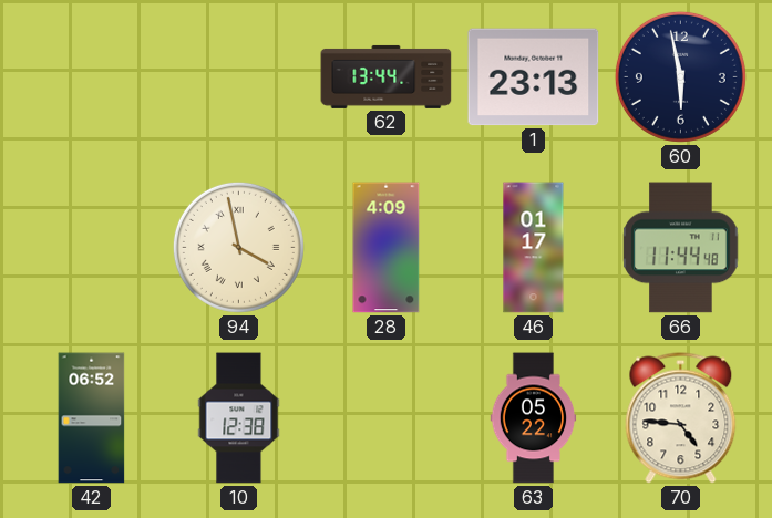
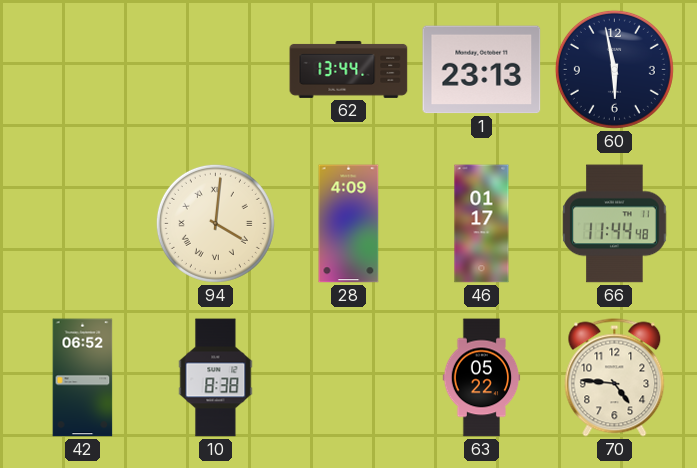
94: 3:58 -> 4:01 (215, 223)
10: 12:38 -> 8:38 (216, 378)
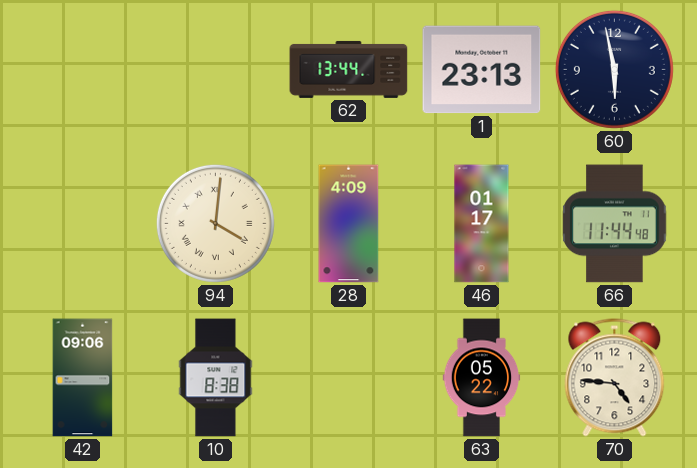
42: 06:52 -> 09:06 (83, 378)
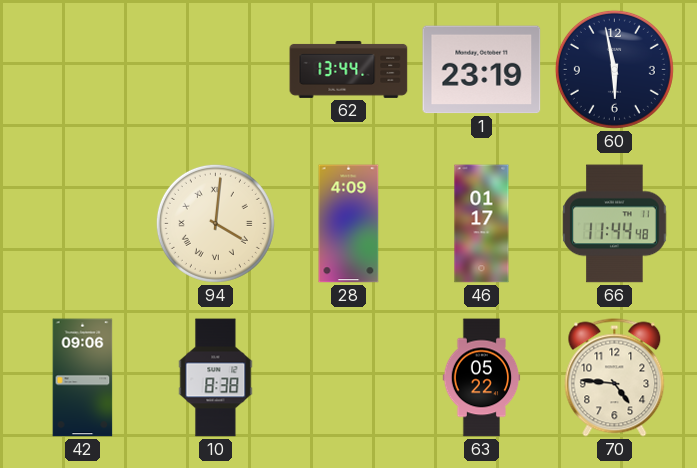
1: 23:13 -> 23:19 (482, 70)
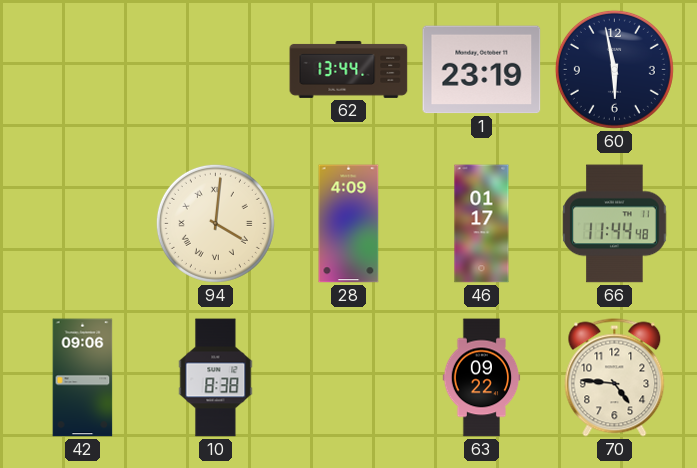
63: 05:22 -> 09:22 (482, 378)
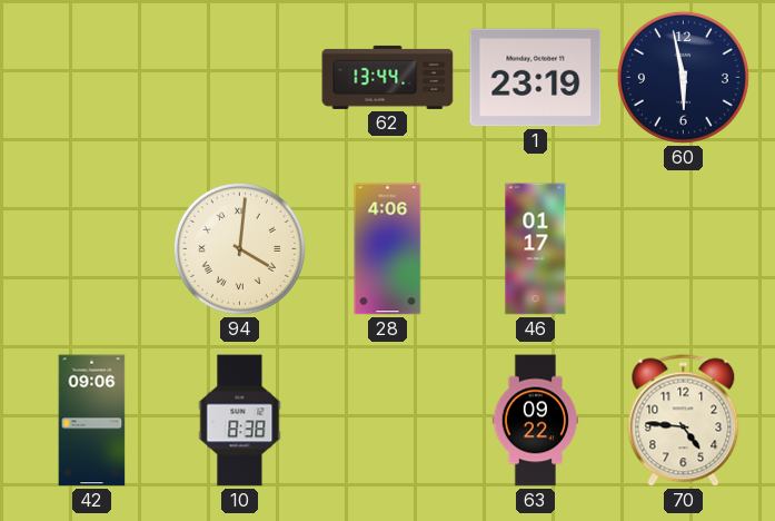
28: 4:09 -> 4:06 (388, 249)
66: 11:44 -> none (615, 224)
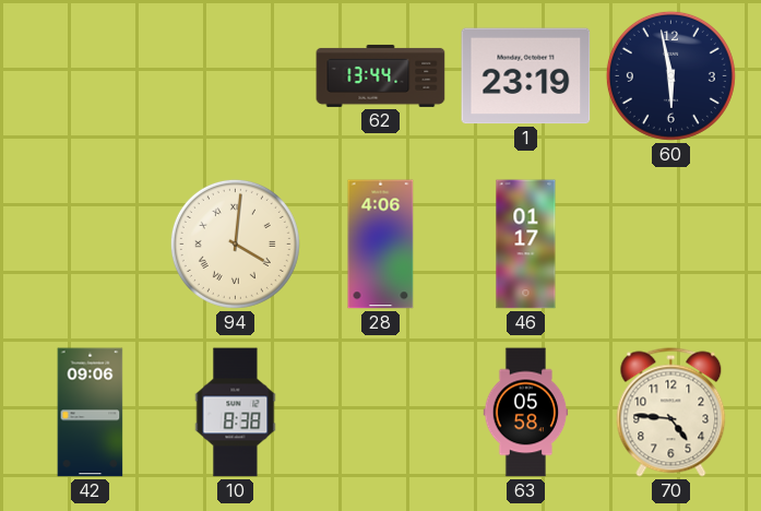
63: 09:22 -> 05:58 (526, 413)
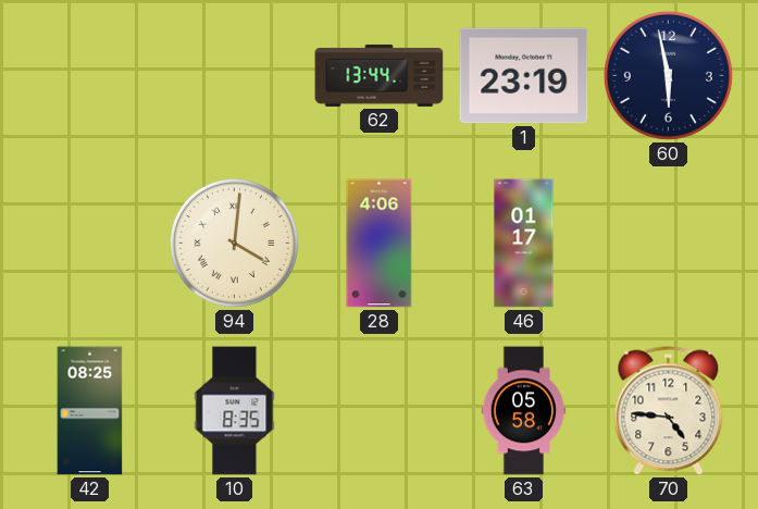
42: 09:06 -> 08:25 (90, 411)
10: 8:38 -> 8:35 (235, 411)
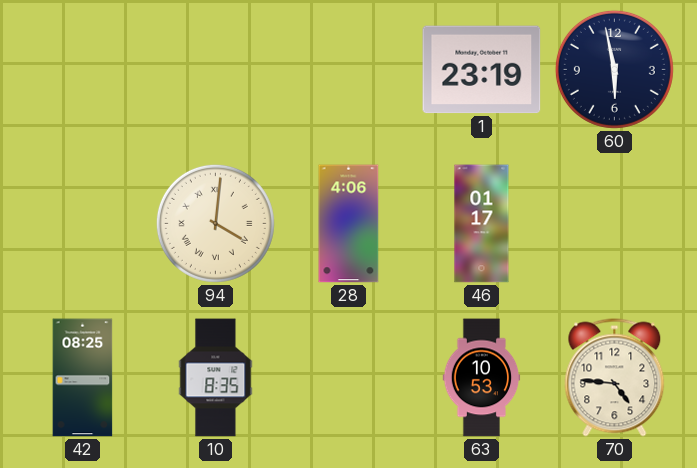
62: 13:44 -> none (380, 75)
63: 05:58 -> 10:53 (482, 378)
